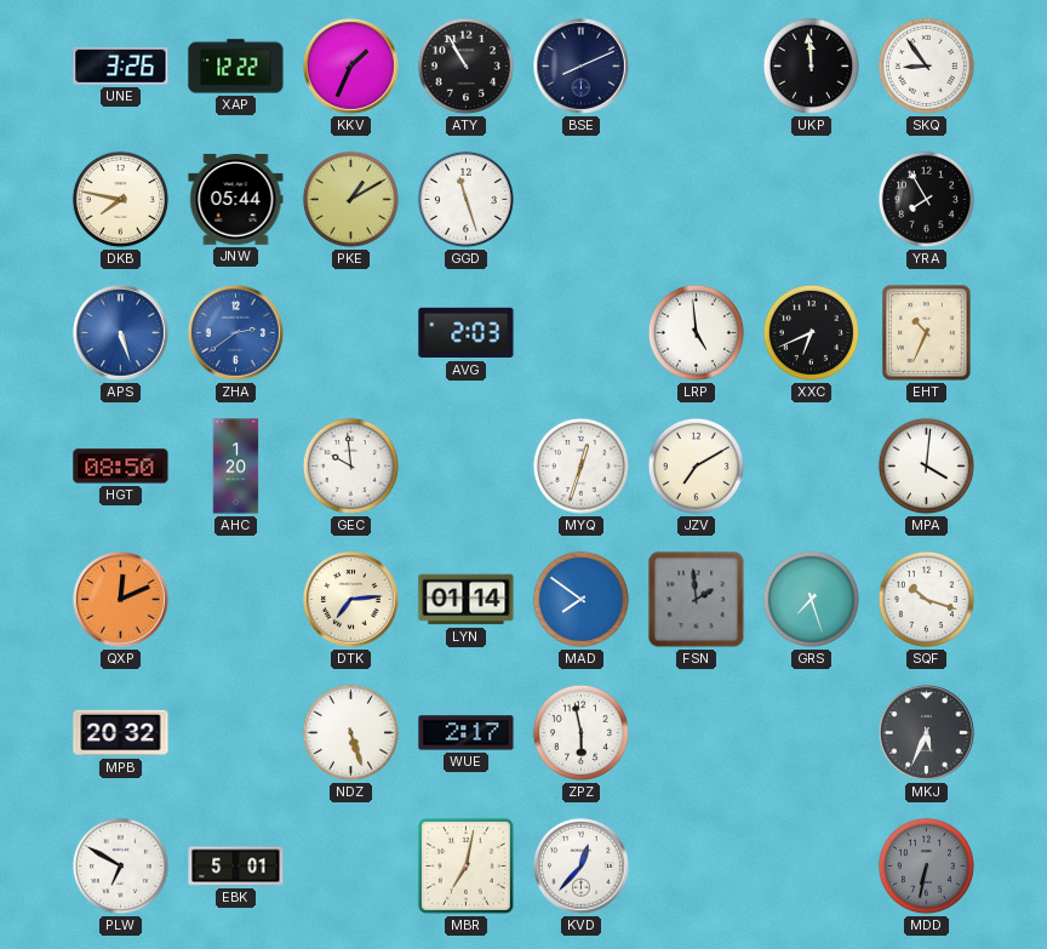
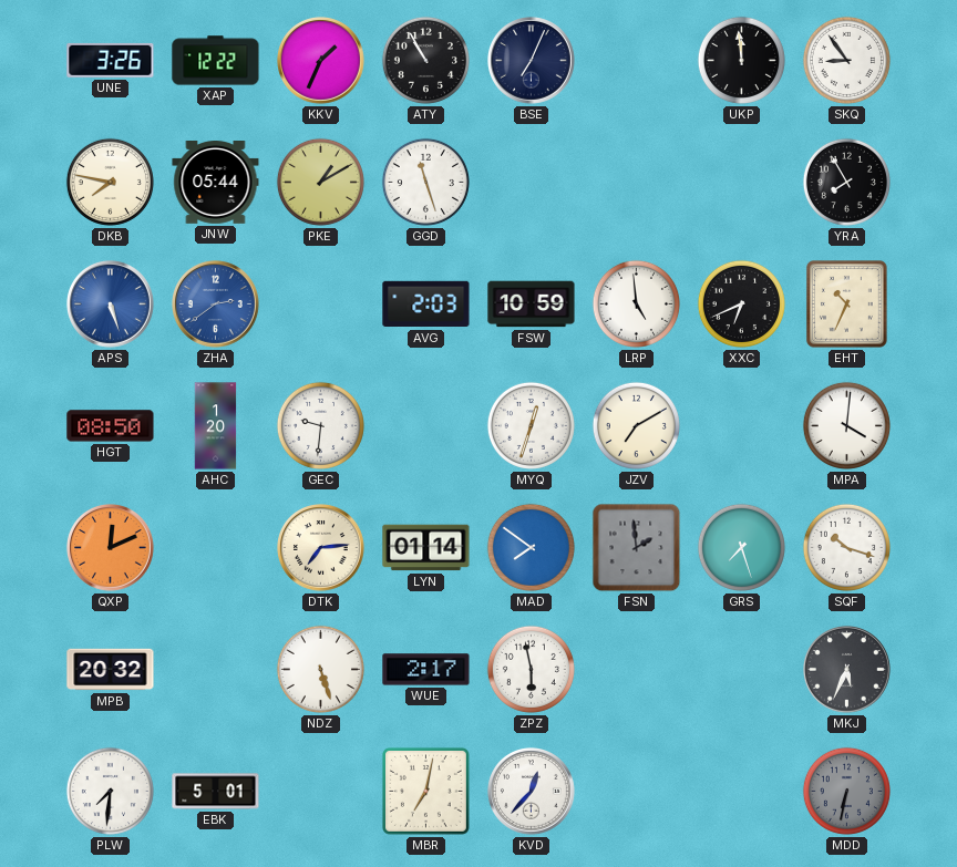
BSE: 8:11 -> 7:04 (532, 61)
FSW: none -> 10:59 (532, 305)
GEC: 9:59 -> 9:31 (320, 425)
PLW: 6:50 -> 7:31 (110, 791)
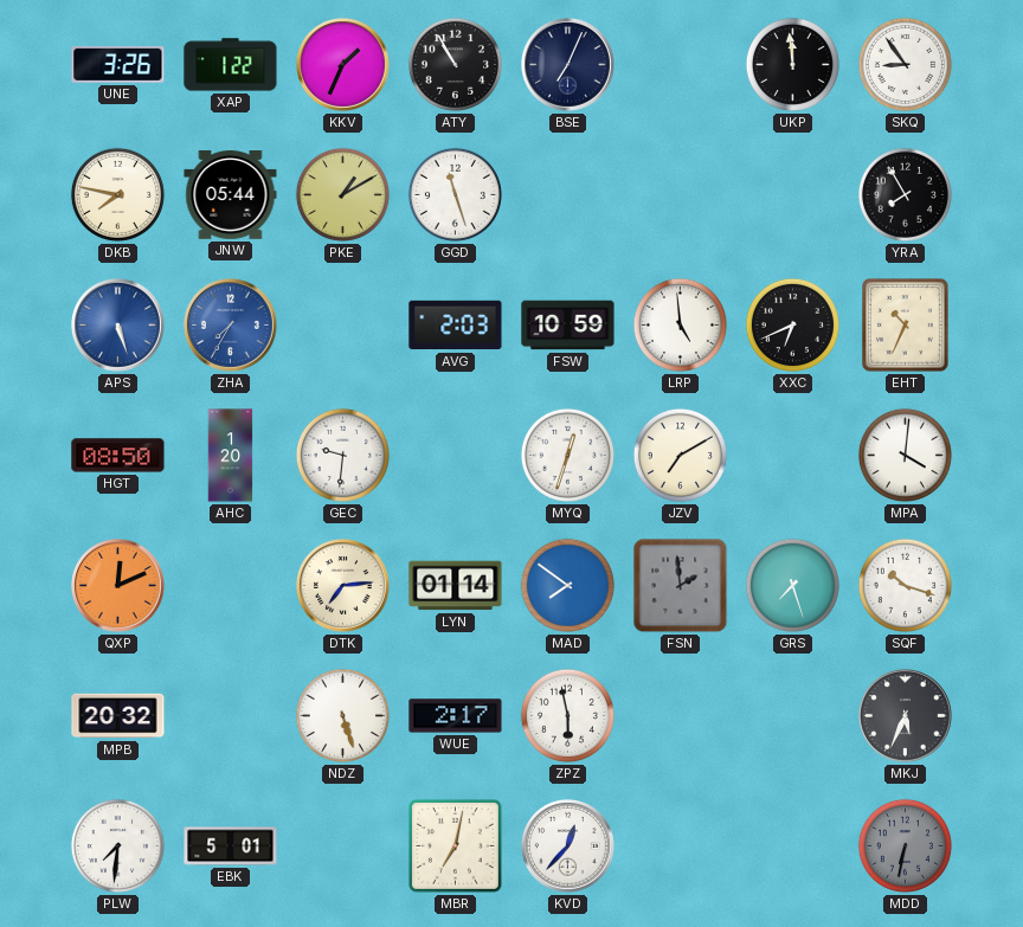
XAP: 12:22 -> 1:22 (231, 65)
ZHA: 2:39 -> 7:35 (231, 326)
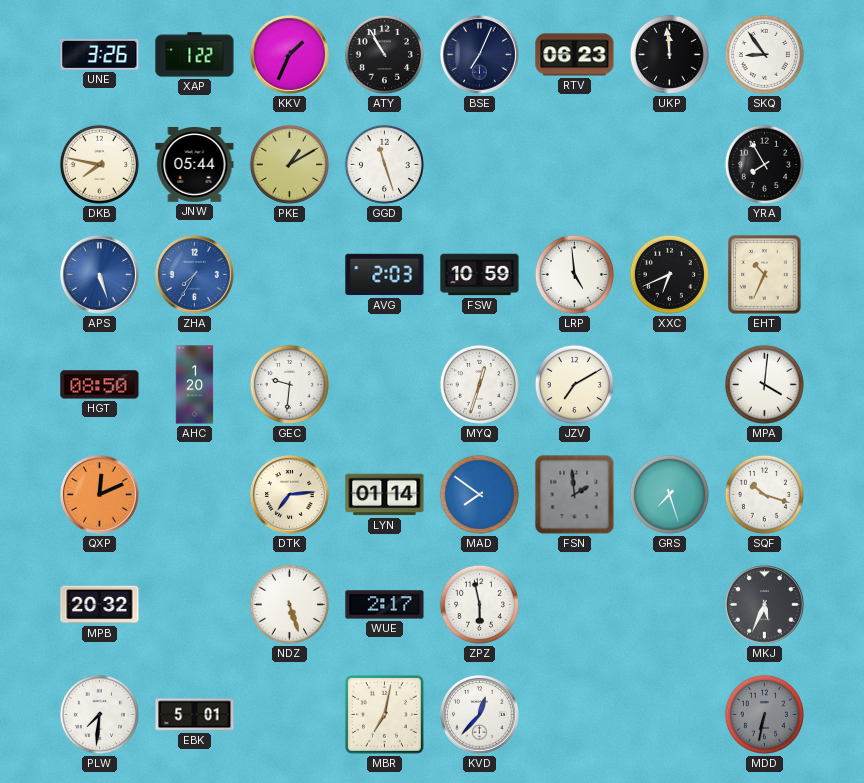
RTV: none -> 06:23 (575, 55)
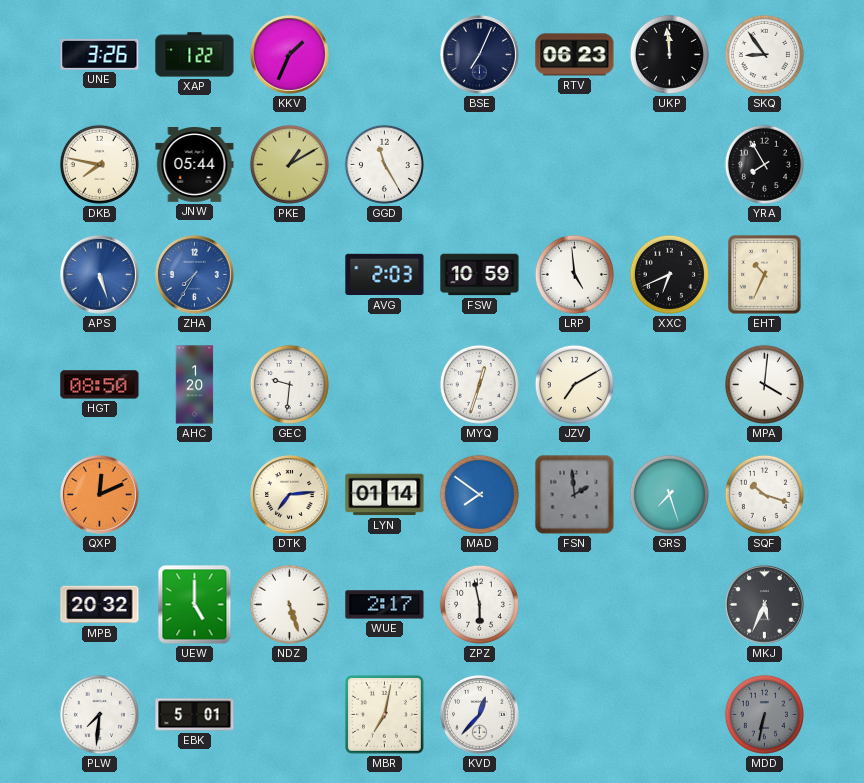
ATY: 10:55 -> none (384, 54)
GGD: 11:27 -> 11:25 (384, 164)
UEW: none -> 5:00 (195, 605)
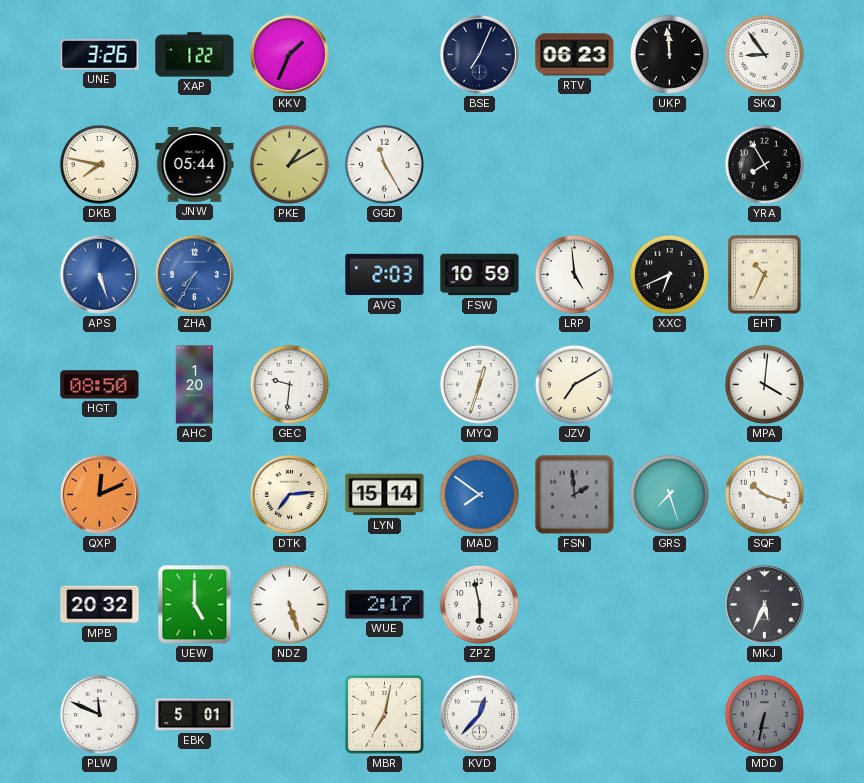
LYN: 01:14 -> 15:14 (385, 495)
PLW: 7:31 -> 11:49 (99, 714)
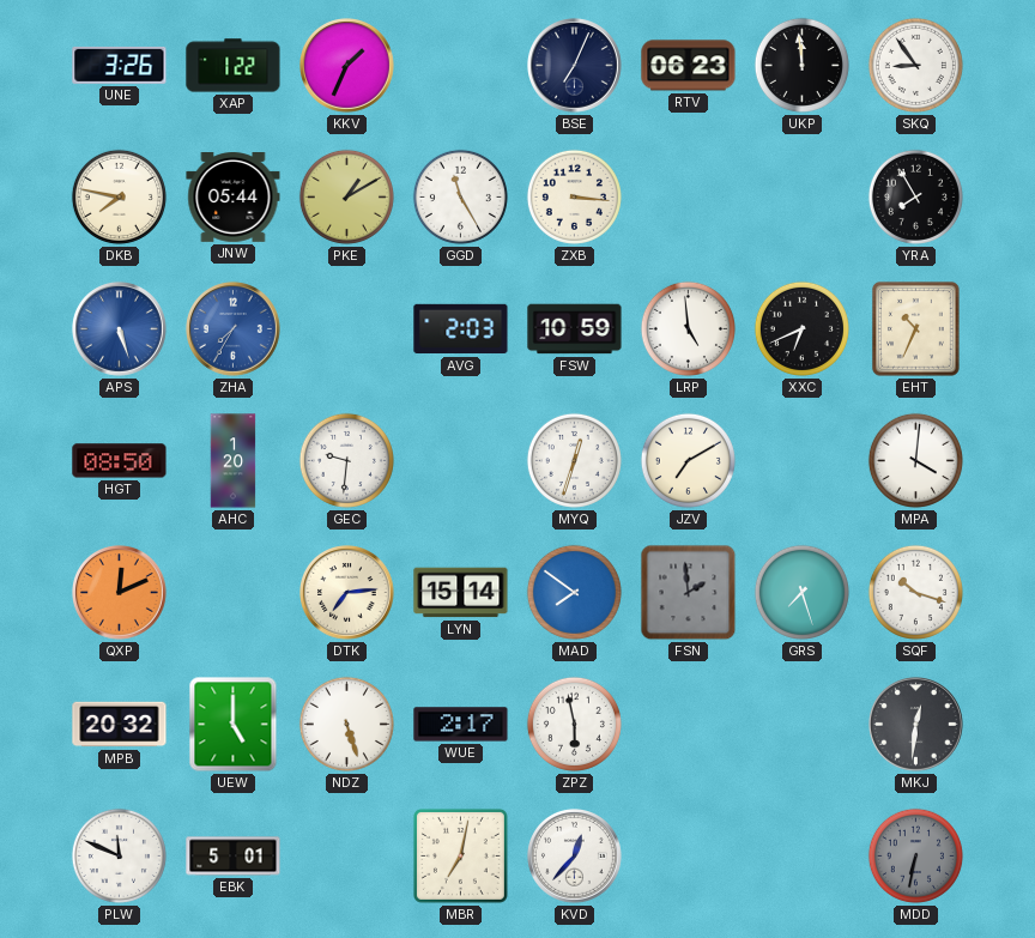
ZXB: none -> 3:16 (574, 196)
MKJ: 5:34 -> 12:31 (916, 725)
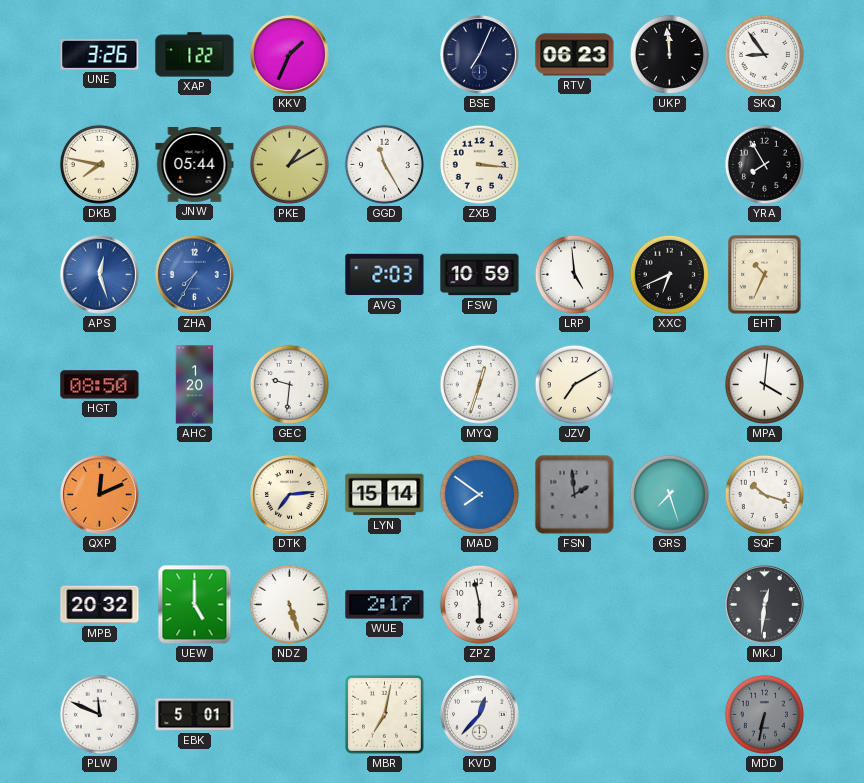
APS: 5:27 -> 12:27 (100, 275)
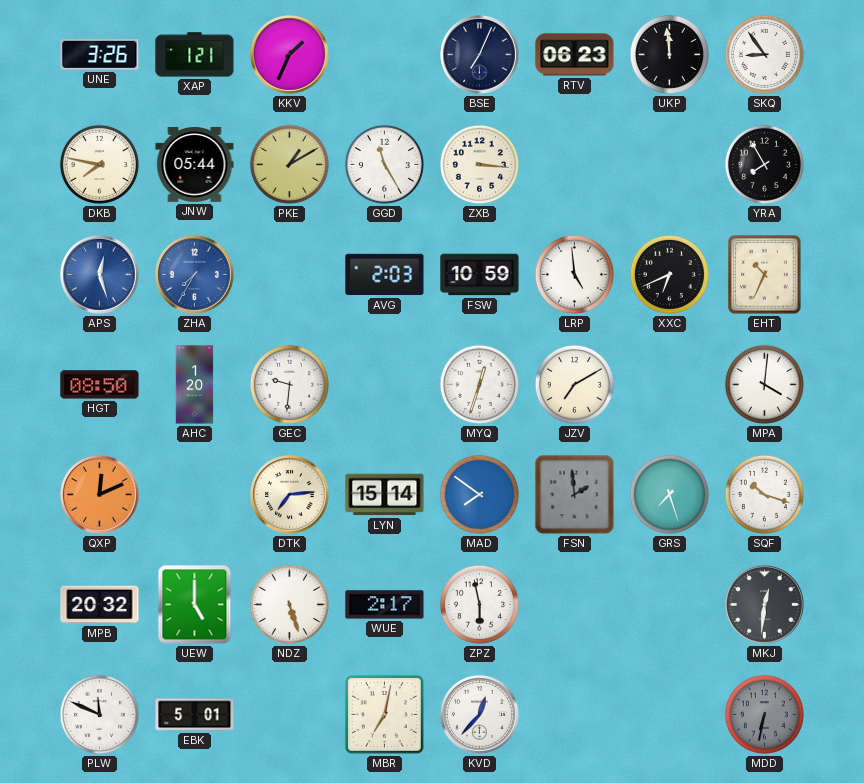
XAP: 1:22 -> 1:21 (195, 55)
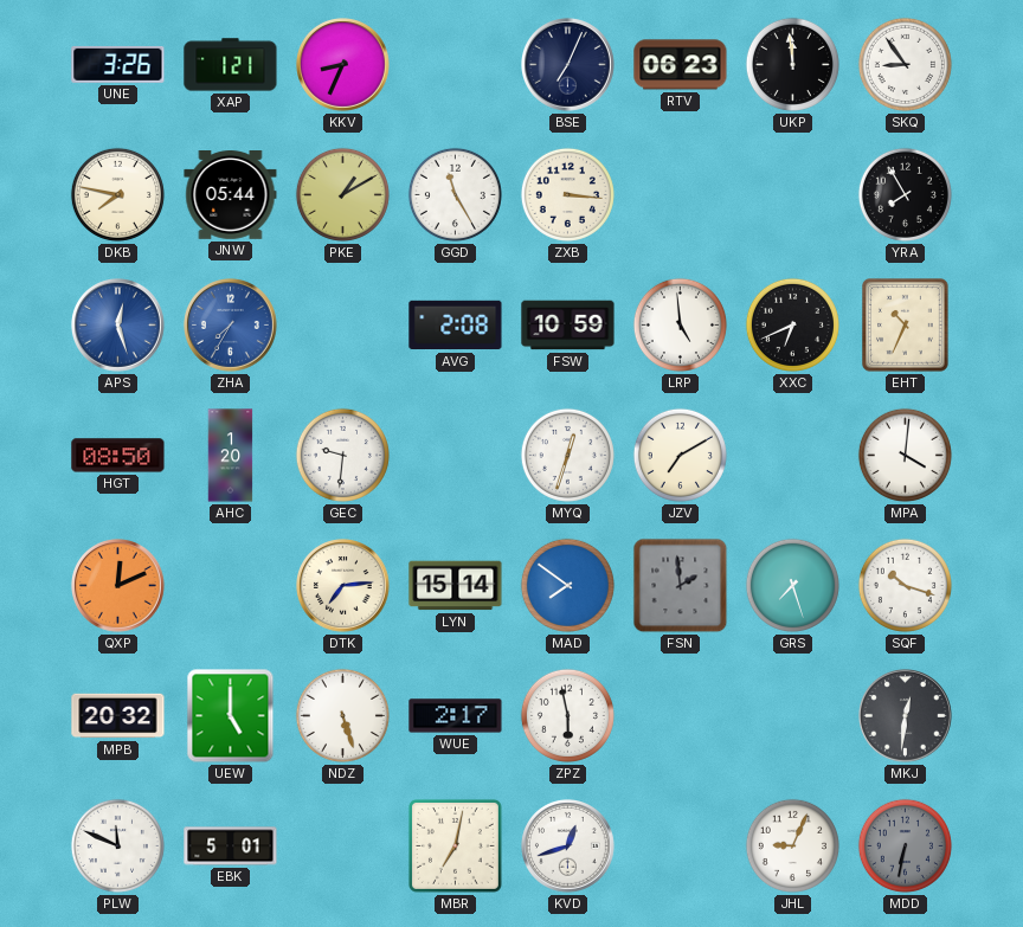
KKV: 1:34 -> 8:34 (343, 65)
AVG: 2:03 -> 2:08 (456, 326)
KVD: 12:37 -> 12:42 (568, 846)
JHL: none -> 9:04 (792, 845)
